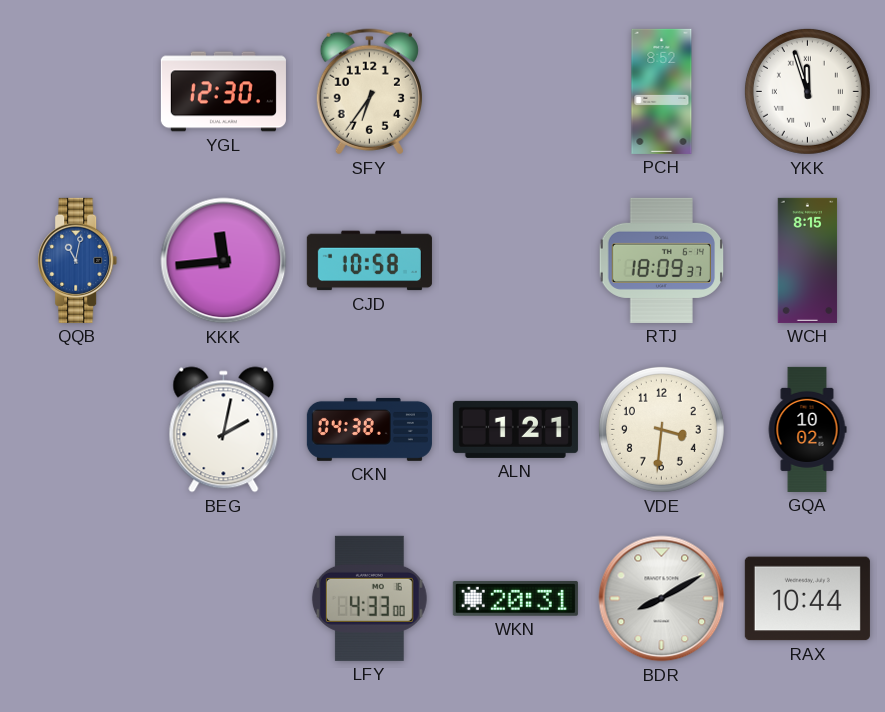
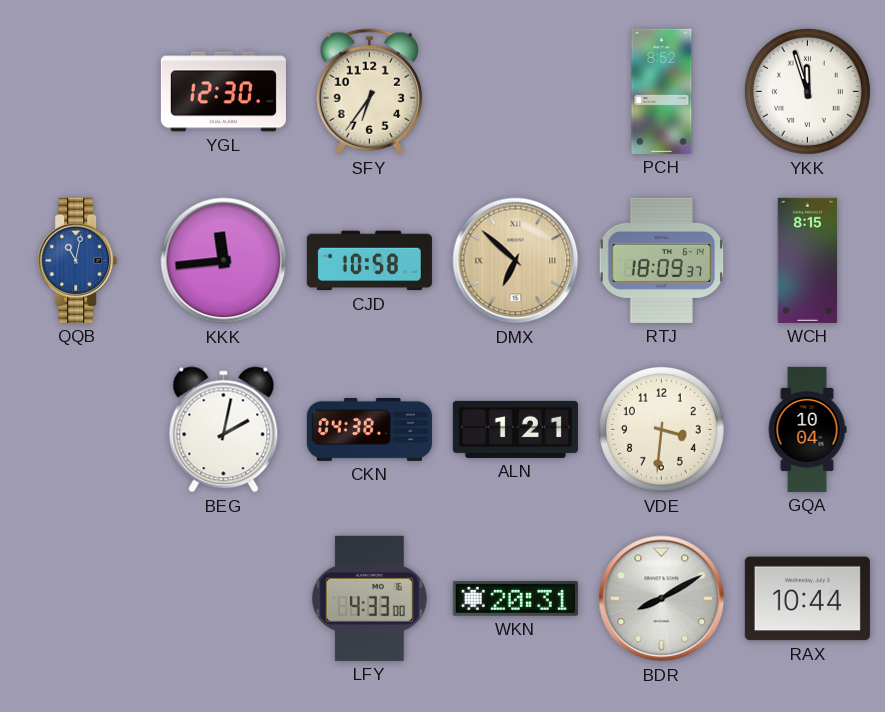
DMX: none -> 6:52 (516, 261)
GQA: 10:02 -> 10:04 (807, 429)
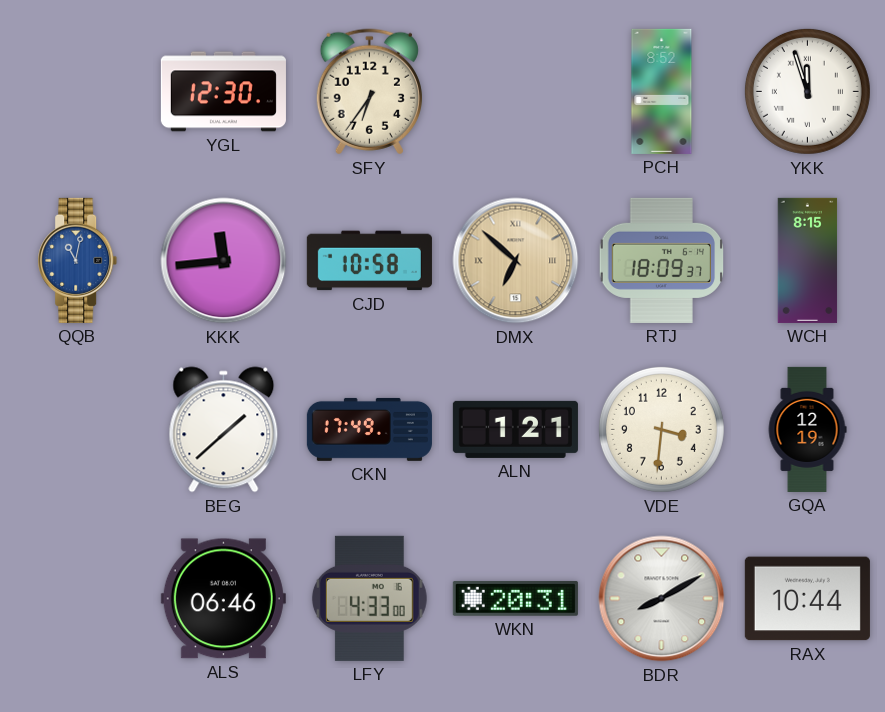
BEG: 2:02 -> 1:38 (224, 430)
CKN: 04:38 -> 17:49 (369, 429)
GQA: 10:04 -> 12:19 (807, 429)
ALS: none -> 06:46 (223, 599)
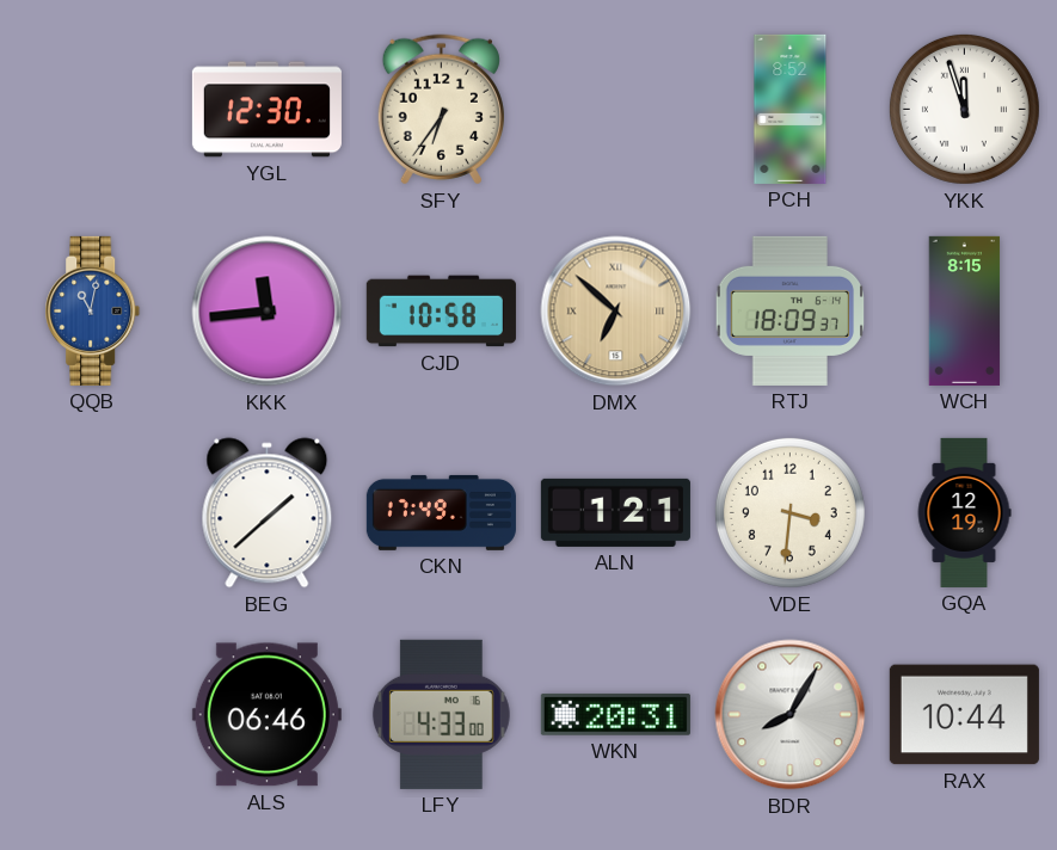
BDR: 8:10 -> 8:05 (791, 715)
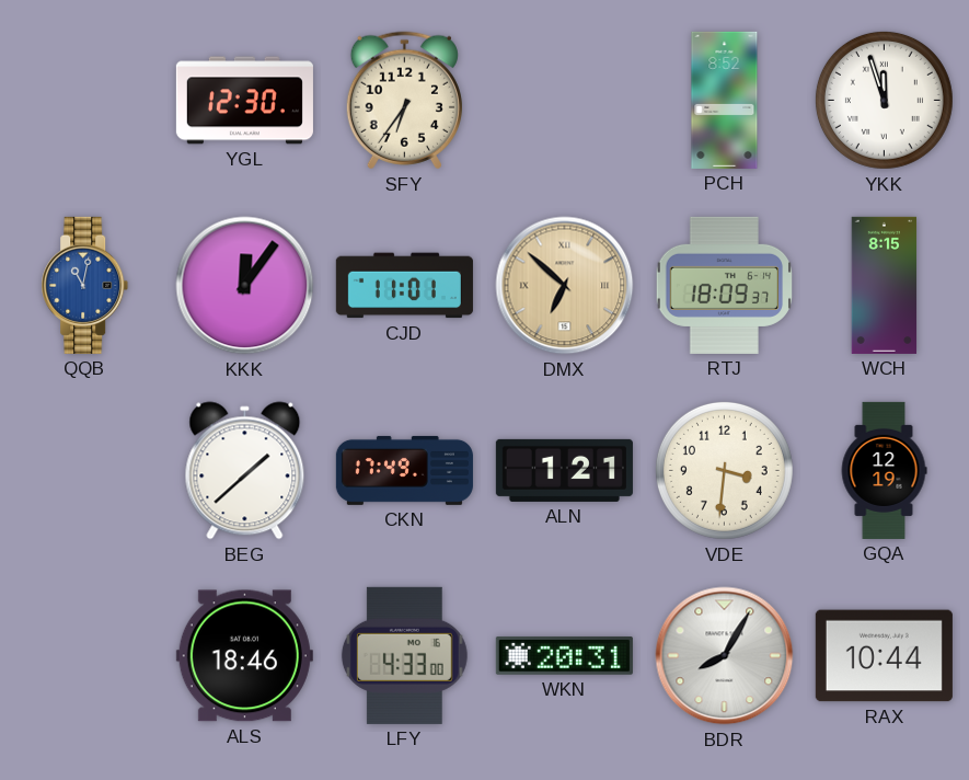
KKK: 11:44 -> 12:06 (245, 286)
CJD: 10:58 -> 11:01 (404, 286)
ALS: 06:46 -> 18:46 (244, 656)
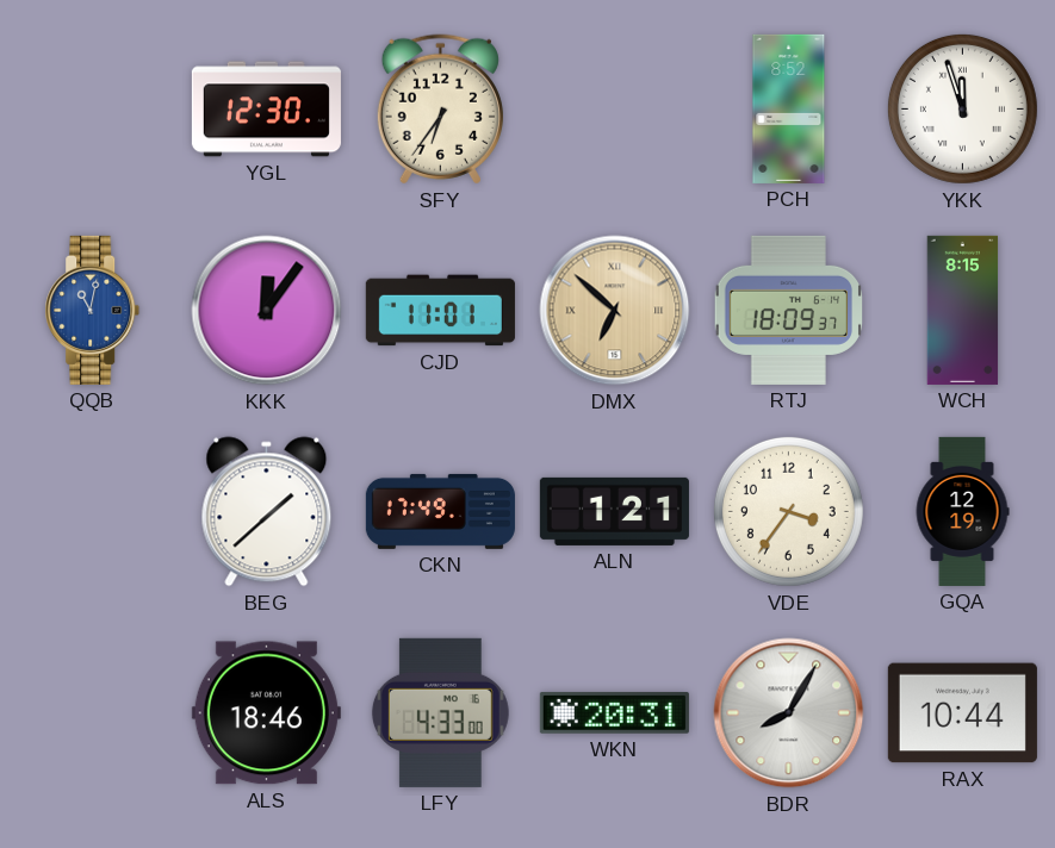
VDE: 3:31 -> 3:36 (788, 511)
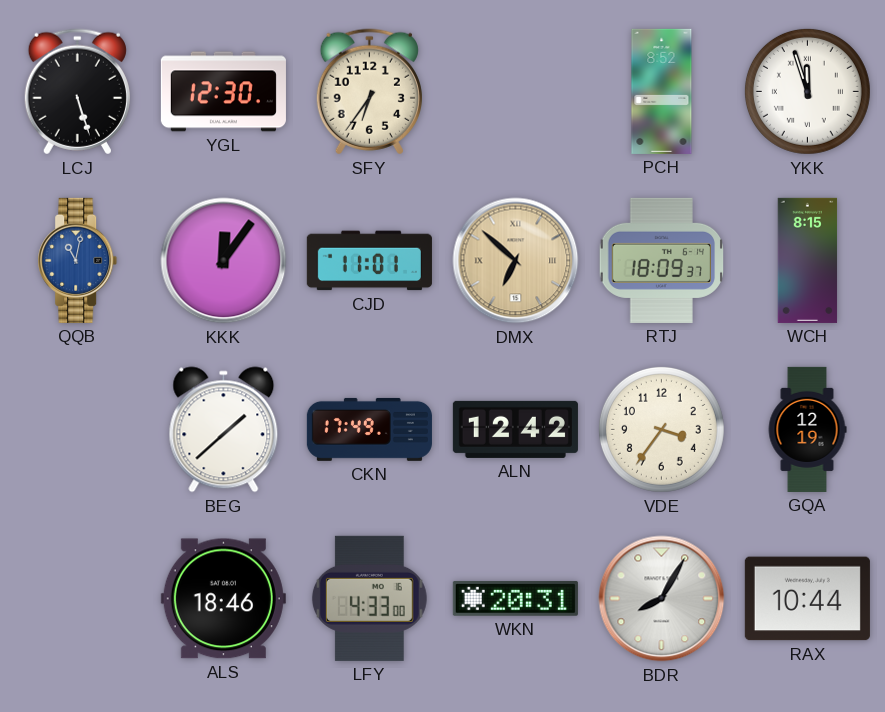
LCJ: none -> 5:27 (77, 92)
ALN: 1:21 -> 12:42 (515, 429)
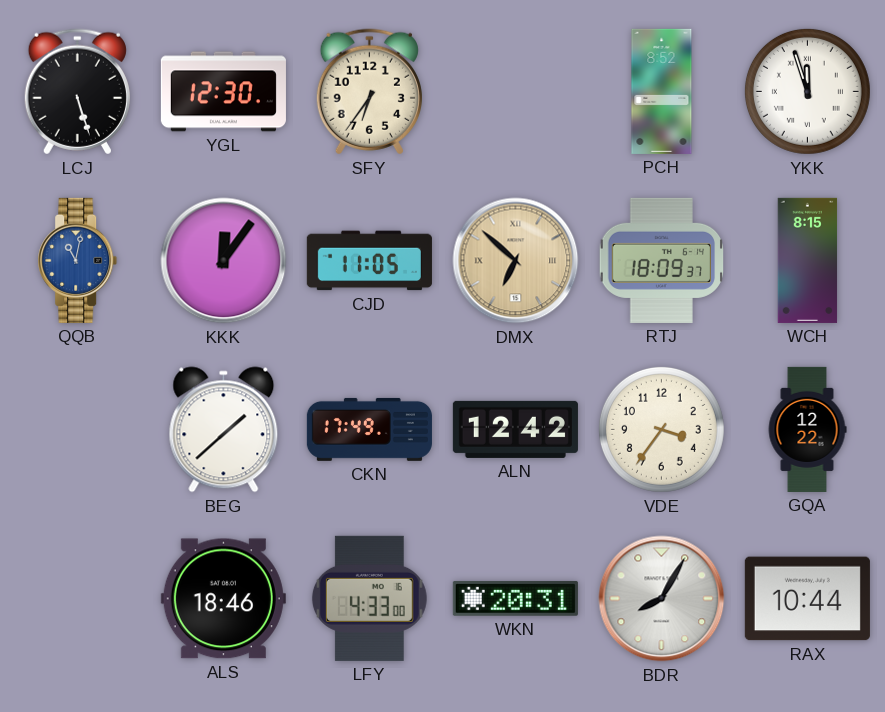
CJD: 11:01 -> 11:05 (369, 261)
GQA: 12:19 -> 12:22 (807, 429)
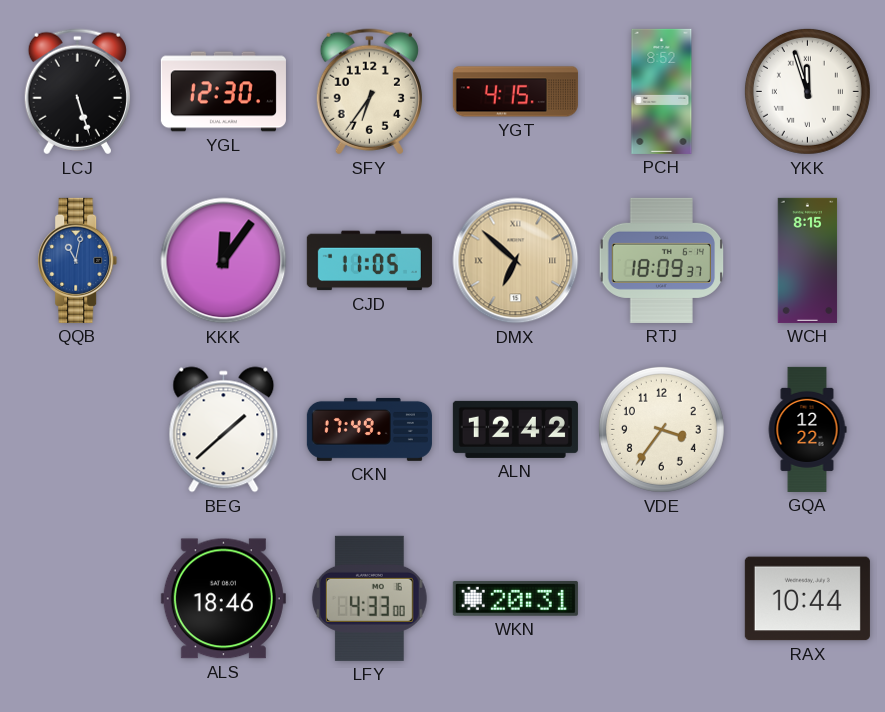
YGT: none -> 4:15 (515, 92)
BDR: 8:05 -> none (662, 599)
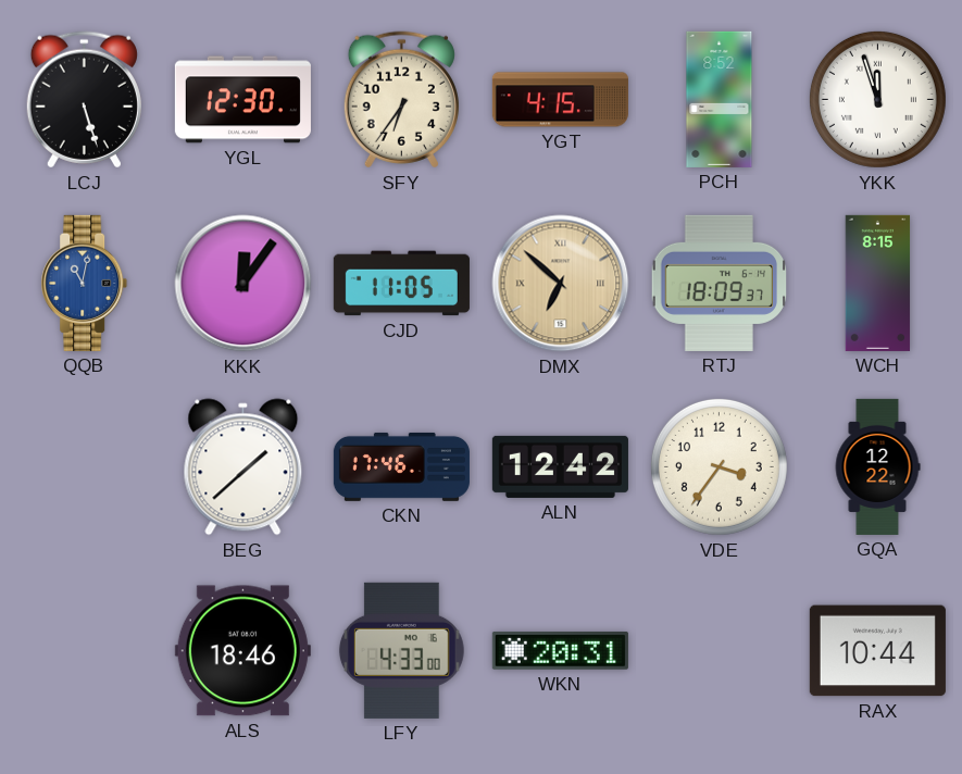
CKN: 17:49 -> 17:46 (401, 466)
